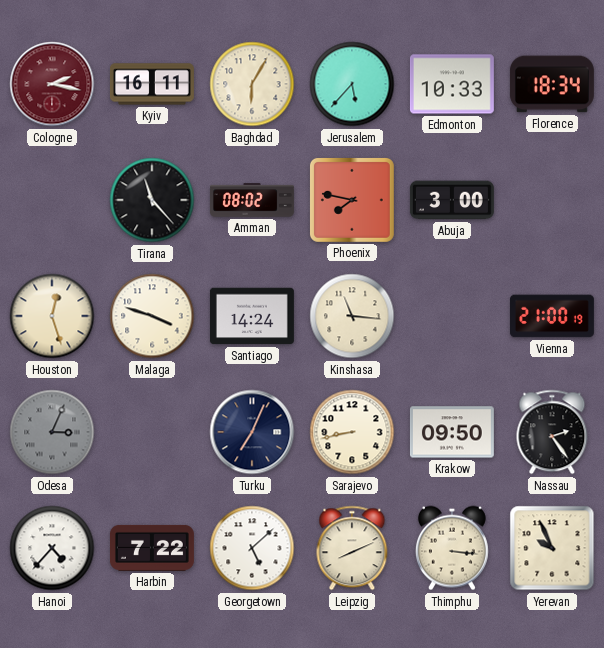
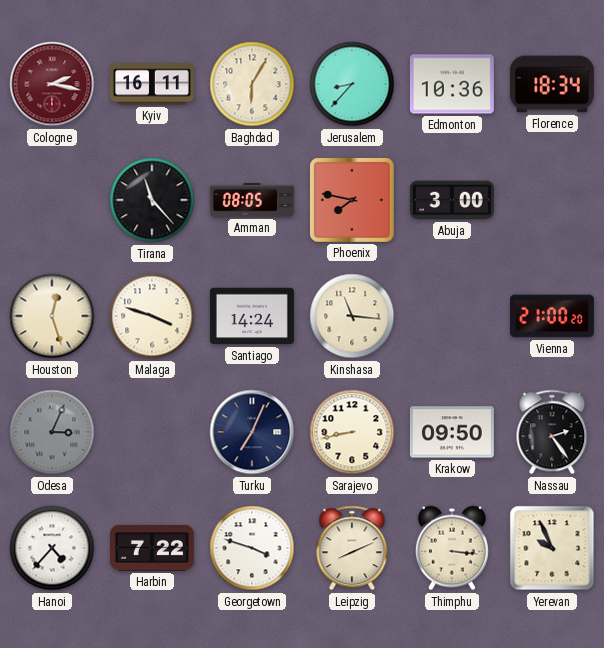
Jerusalem: 5:37 -> 8:37 (352, 84)
Edmonton: 10:33 -> 10:36 (452, 84)
Amman: 08:02 -> 08:05 (252, 200)
Vienna: 21:00:19 -> 21:00:20 (552, 316)
Georgetown: 5:08 -> 3:48 (252, 548)
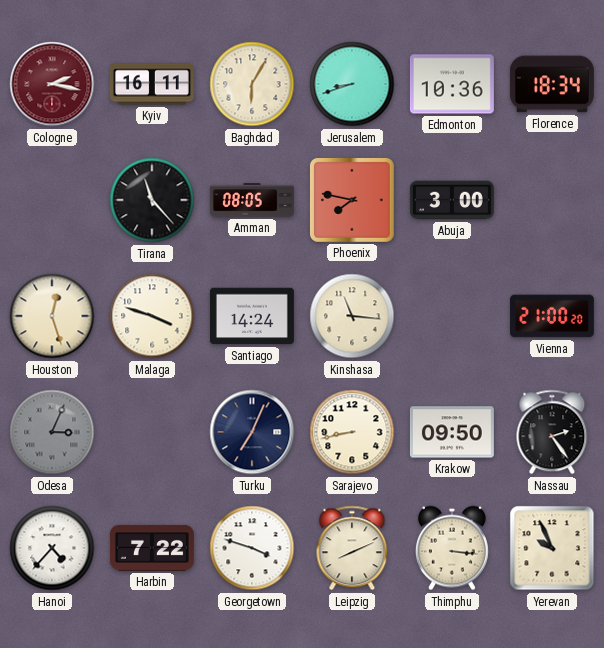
Jerusalem: 8:37 -> 8:42 (352, 84)
